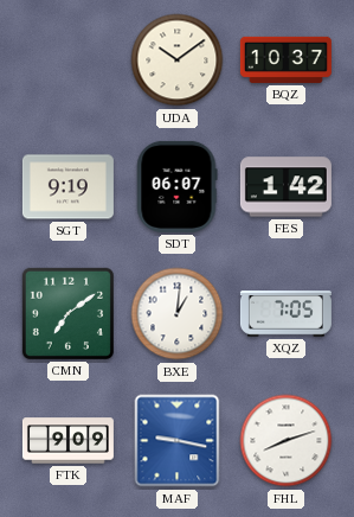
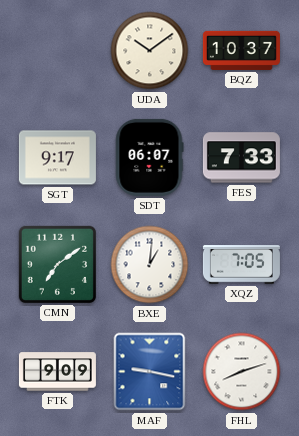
SGT: 9:19 -> 9:17 (57, 158)
FES: 1:42 -> 7:33 (241, 158)
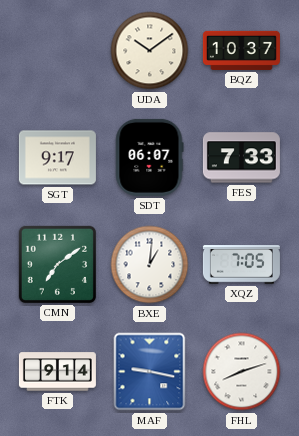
FTK: 9:09 -> 9:14 (57, 372)
